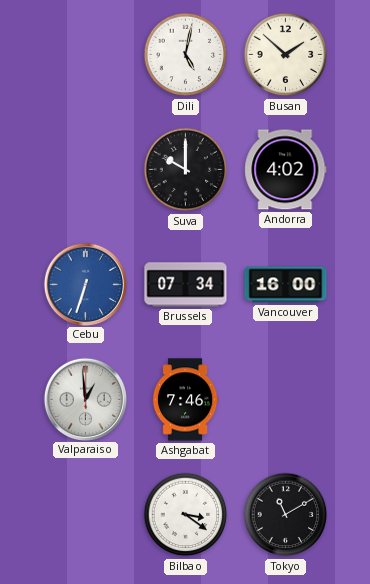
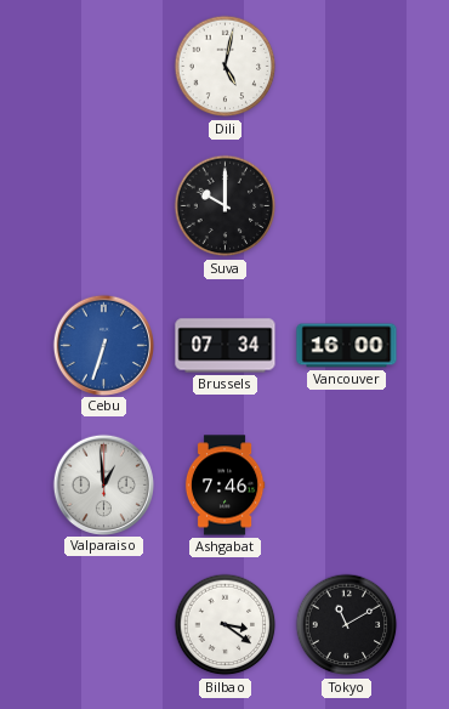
Busan: 1:52 -> none (286, 55)
Andorra: 4:02 -> none (286, 170)
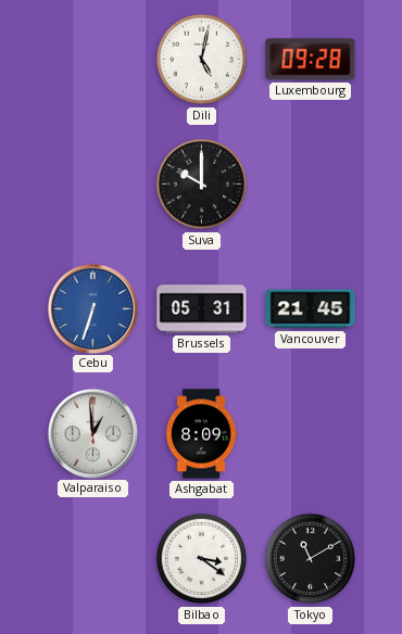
Luxembourg: none -> 09:28 (311, 60)
Brussels: 07:34 -> 05:31 (202, 309)
Vancouver: 16:00 -> 21:45 (311, 309)
Ashgabat: 7:46 -> 8:09 (201, 434)
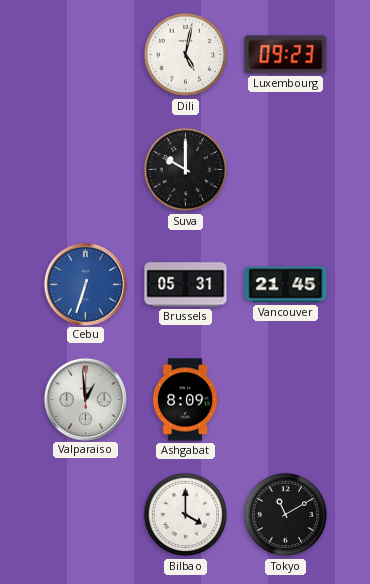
Luxembourg: 09:28 -> 09:23 (286, 55)
Bilbao: 3:21 -> 4:00 (186, 515)
